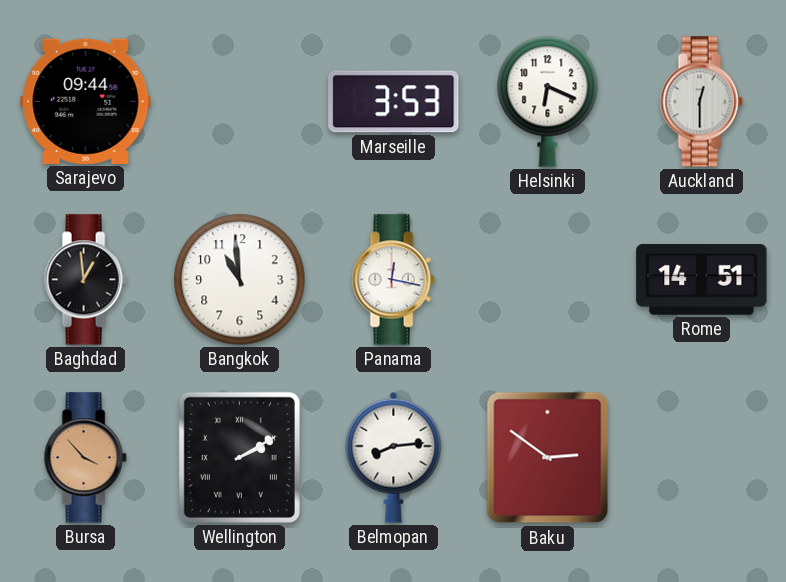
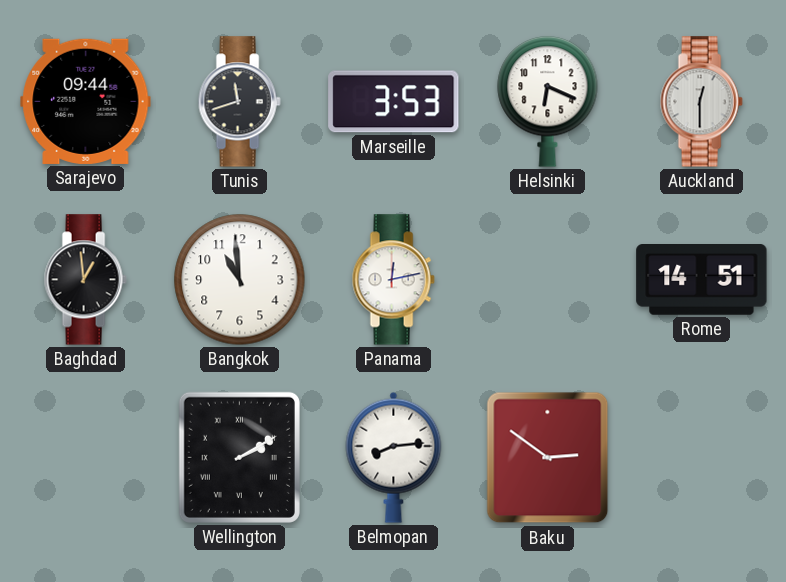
Tunis: none -> 11:42 (239, 102)
Panama: 12:17 -> 12:13 (393, 280)
Bursa: 3:53 -> none (85, 458)
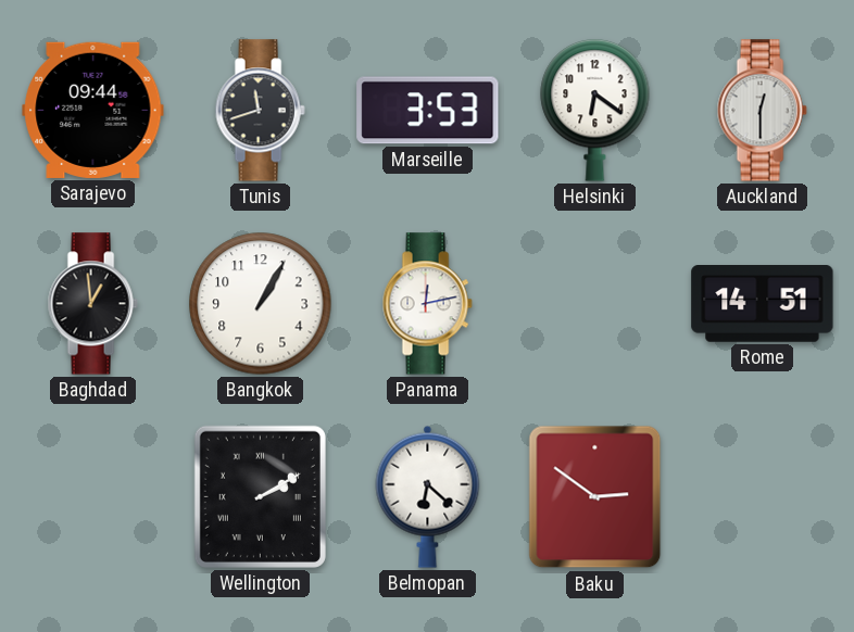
Helsinki: 6:19 -> 6:21 (595, 111)
Bangkok: 10:59 -> 1:05 (261, 304)
Belmopan: 8:14 -> 6:22 (428, 496)
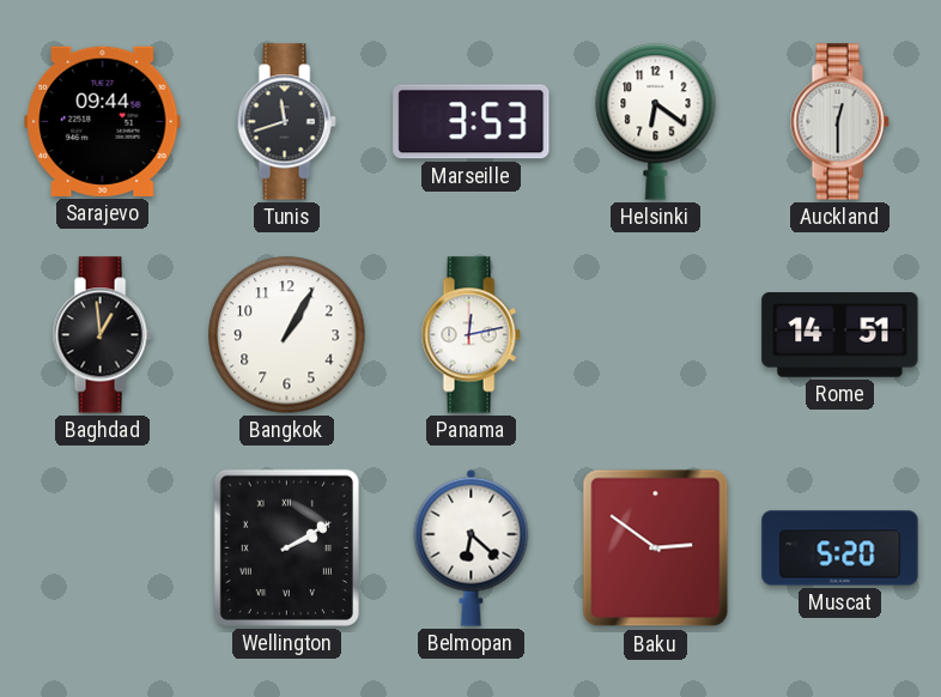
Muscat: none -> 5:20 (840, 548)
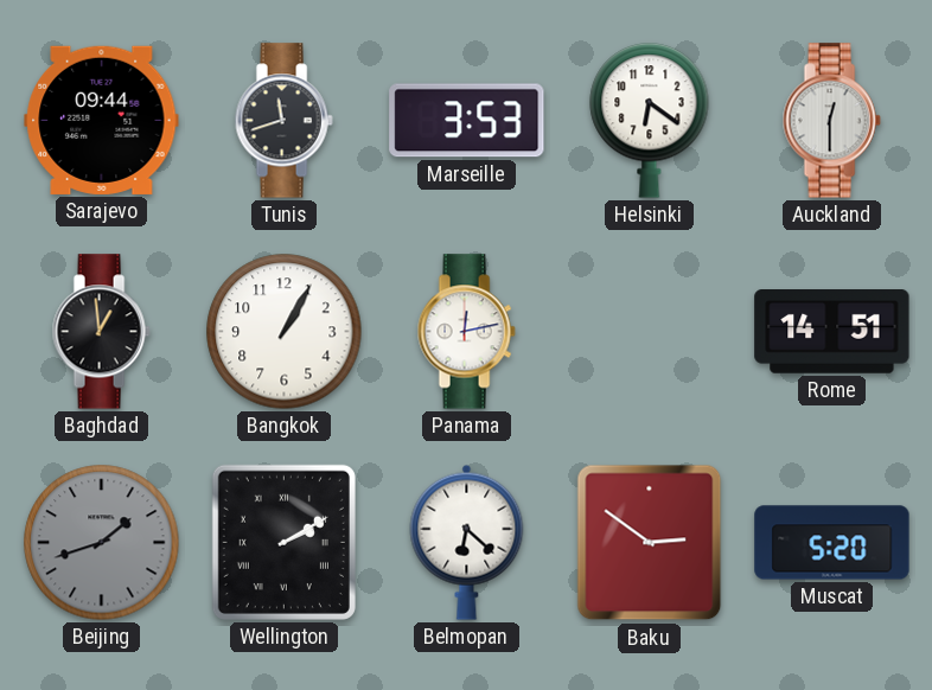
Beijing: none -> 1:42 (102, 543)
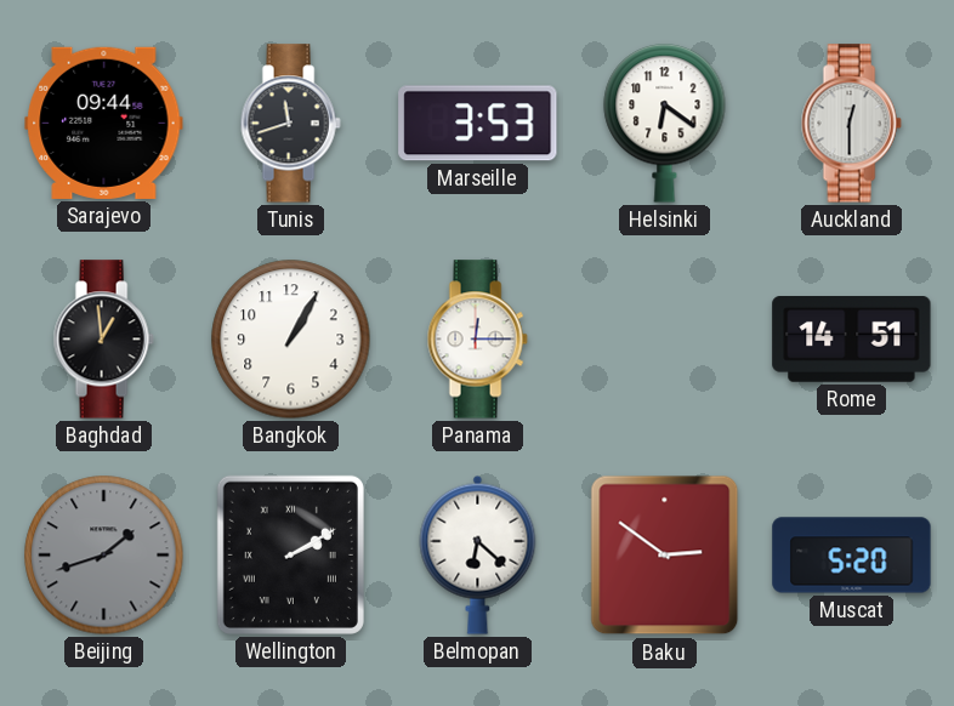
Panama: 12:13 -> 12:15 (477, 340)
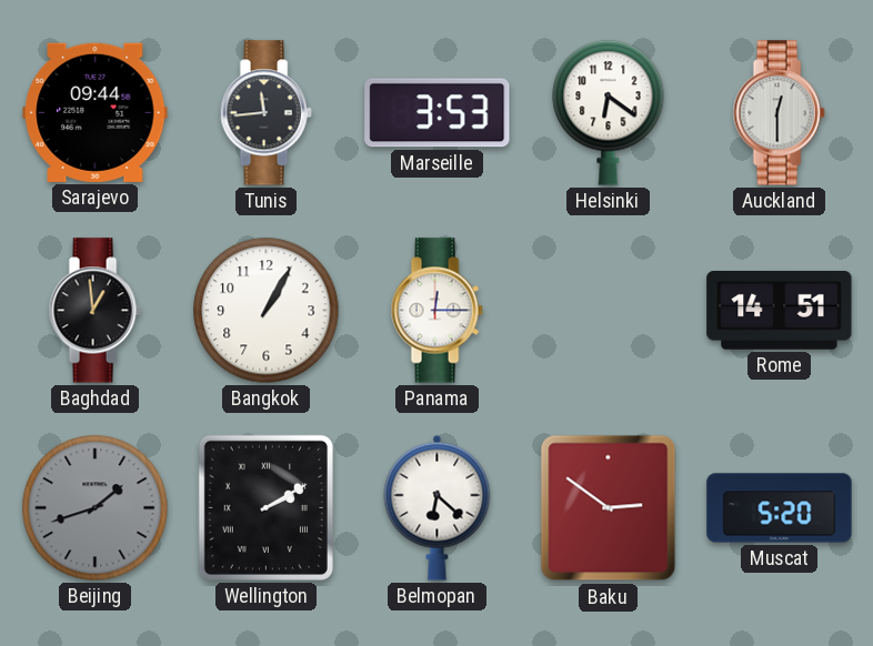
Tunis: 11:42 -> 11:44 (265, 113)
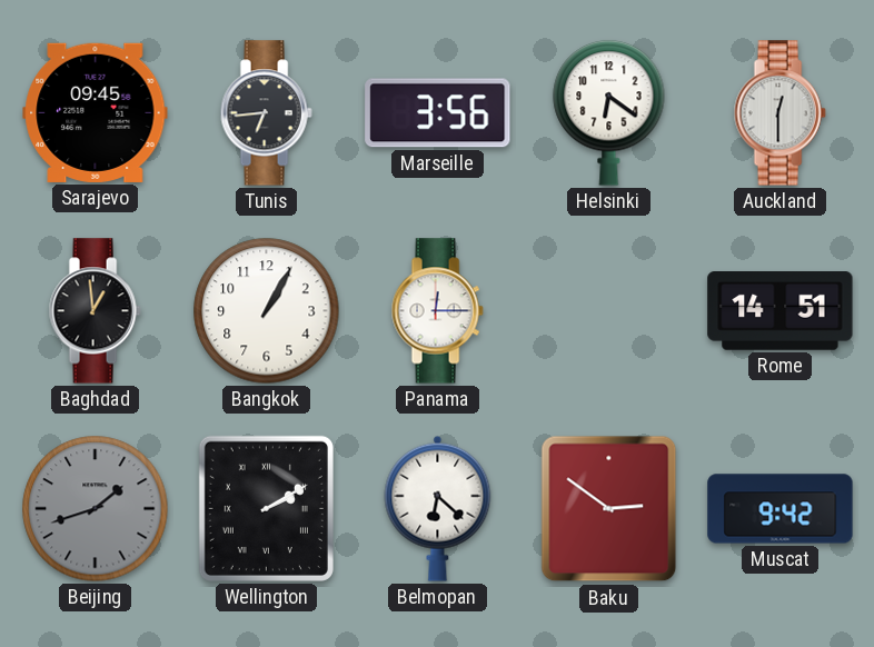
Sarajevo: 09:44 -> 09:45 (96, 112)
Tunis: 11:44 -> 6:44 (266, 113)
Marseille: 3:53 -> 3:56 (438, 113)
Muscat: 5:20 -> 9:42 (781, 509)
